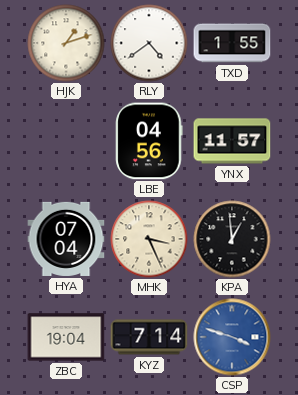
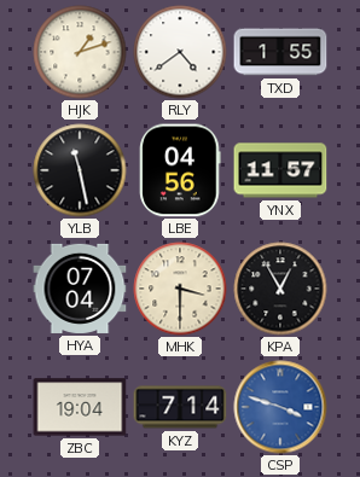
YLB: none -> 11:28 (80, 170)
MHK: 3:26 -> 3:30 (180, 289)
KPA: 12:59 -> 12:55 (280, 289)
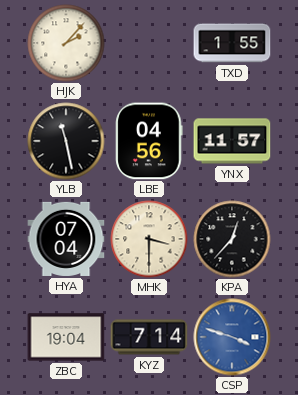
HJK: 1:12 -> 2:07 (66, 43)
RLY: 4:39 -> none (180, 52)
KPA: 12:55 -> 12:37 (232, 239)
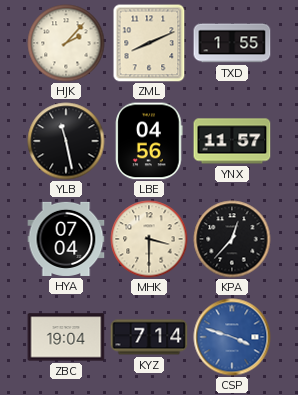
ZML: none -> 8:11 (149, 43)
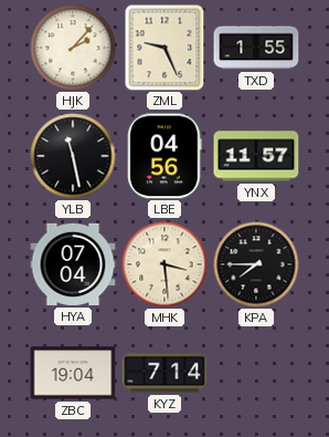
ZML: 8:11 -> 9:26 (164, 48)
MHK: 3:30 -> 3:29 (164, 264)
KPA: 12:37 -> 7:45 (256, 264)
CSP: 3:48 -> none (232, 337)
